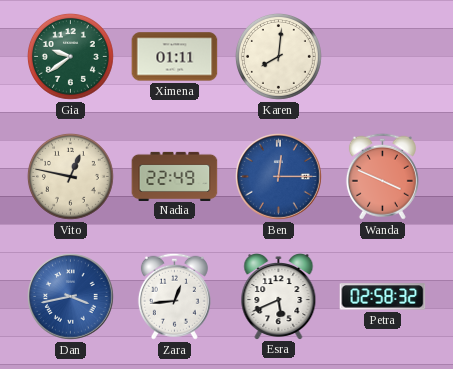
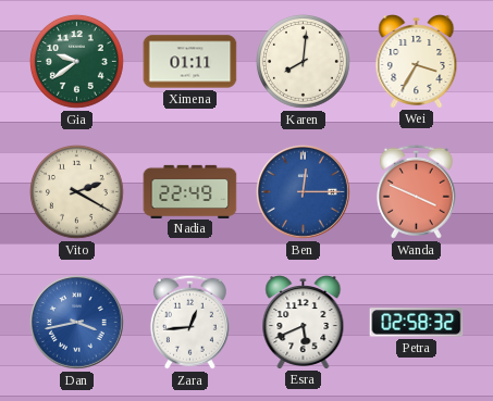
Wei: none -> 3:35 (417, 62)
Vito: 12:47 -> 2:20 (76, 191)
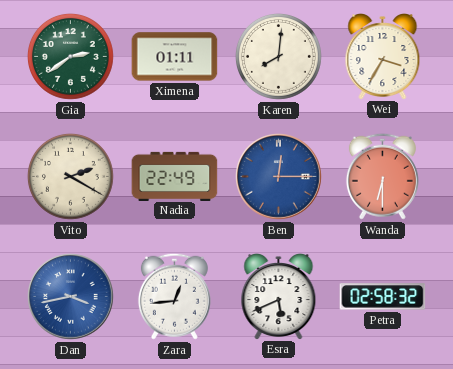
Gia: 9:39 -> 2:39 (70, 56)
Wanda: 3:49 -> 6:30 (382, 176)
